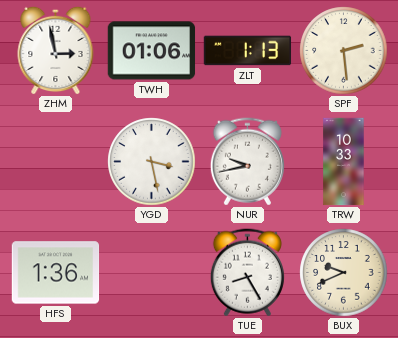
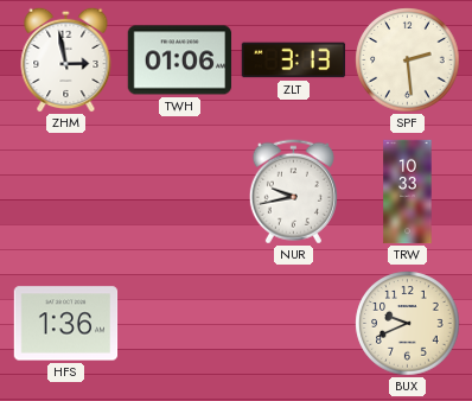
ZLT: 1:13 -> 3:13 (294, 61)
YGD: 3:28 -> none (152, 162)
TUE: 8:25 -> none (247, 273)
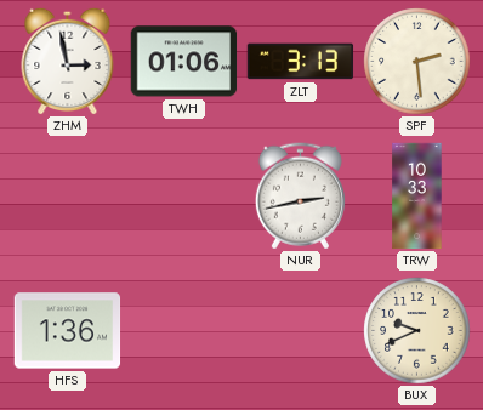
NUR: 9:43 -> 2:43 (300, 197)
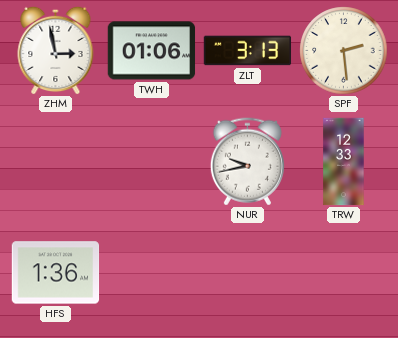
NUR: 2:43 -> 9:43 (247, 162)
TRW: 10:33 -> 12:33 (344, 162)
BUX: 9:41 -> none (417, 331)
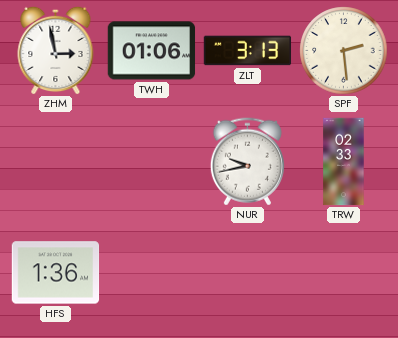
TRW: 12:33 -> 02:33 (344, 162)
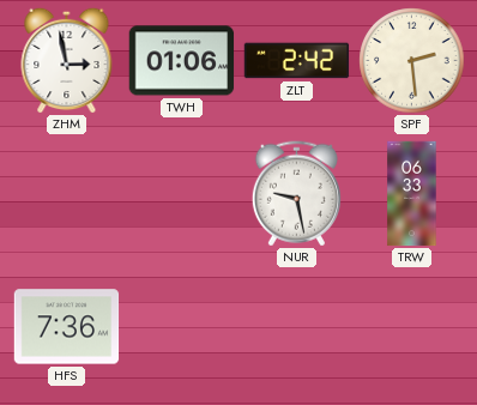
ZLT: 3:13 -> 2:42 (297, 61)
NUR: 9:43 -> 9:28 (296, 194)
TRW: 02:33 -> 06:33 (412, 194)
HFS: 1:36 -> 7:36 (67, 327)
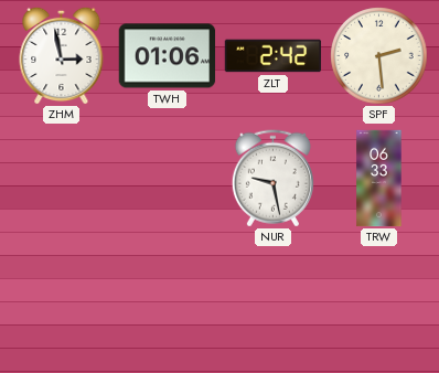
HFS: 7:36 -> none (67, 327)
